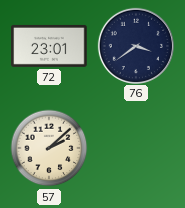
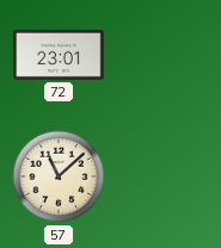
76: 3:39 -> none (135, 45)
57: 2:08 -> 11:08 (59, 176)
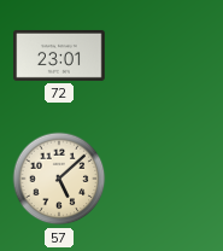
57: 11:08 -> 5:08 (59, 179)
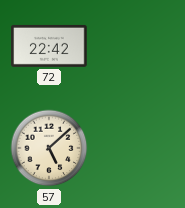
72: 23:01 -> 22:42 (49, 46)
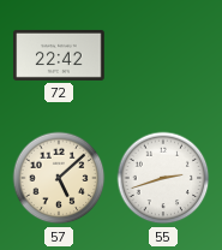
55: none -> 2:42 (163, 178)
